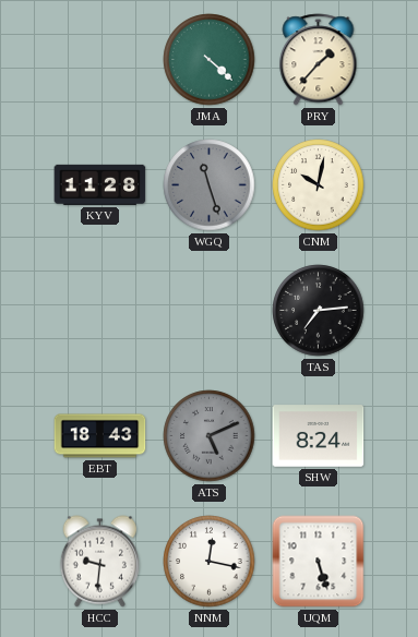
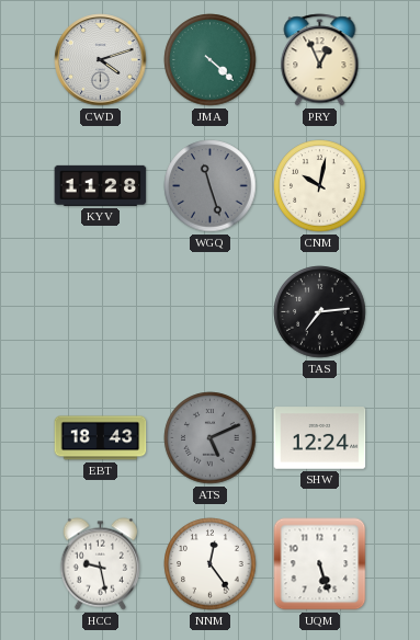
CWD: none -> 4:12 (101, 60)
PRY: 1:37 -> 12:56 (320, 60)
SHW: 8:24 -> 12:24 (320, 438)
HCC: 9:31 -> 9:28 (100, 564)
NNM: 12:17 -> 12:24 (211, 564)
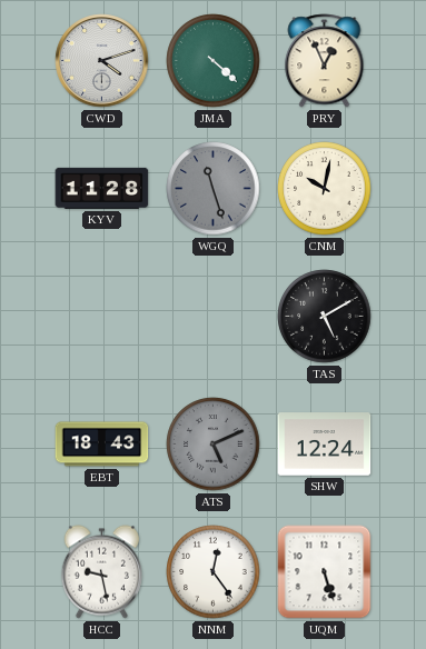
TAS: 7:14 -> 5:10 (325, 317)
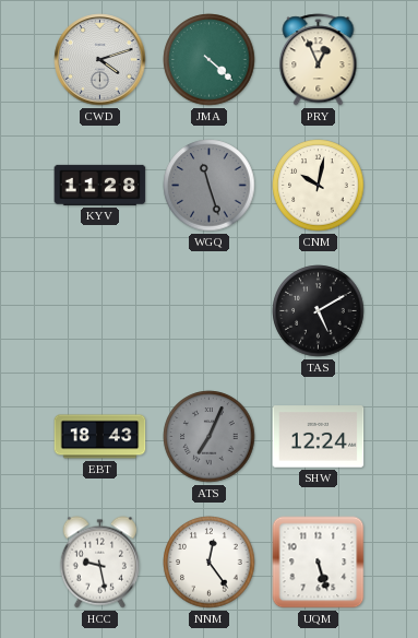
ATS: 5:11 -> 7:04 (210, 437)
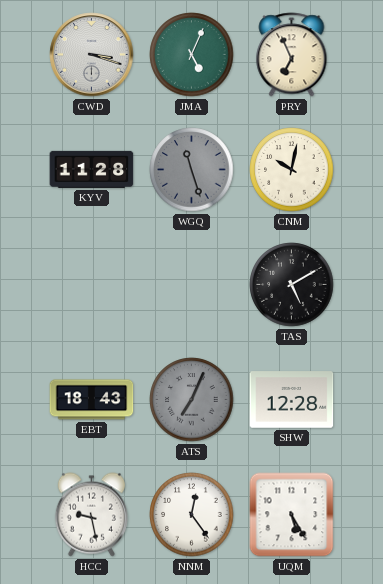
CWD: 4:12 -> 3:18 (92, 55)
JMA: 4:22 -> 5:04 (192, 55)
PRY: 12:56 -> 6:56 (292, 55)
SHW: 12:24 -> 12:28 (292, 400)
UQM: 5:27 -> 5:25 (292, 515)
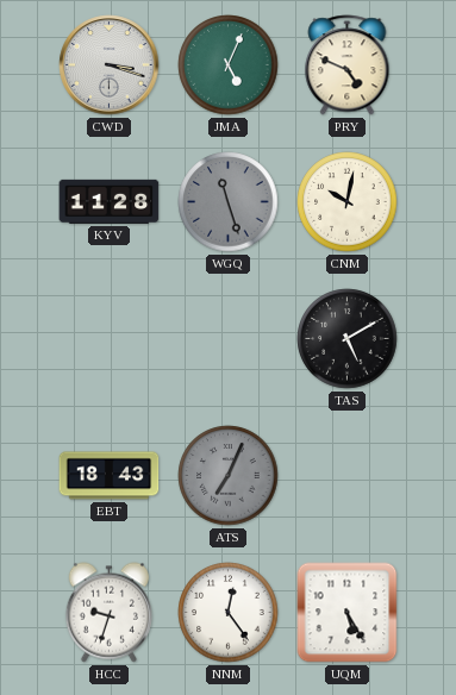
PRY: 6:56 -> 4:49 (348, 65)
SHW: 12:28 -> none (292, 400)
HCC: 9:28 -> 9:33 (108, 613)
